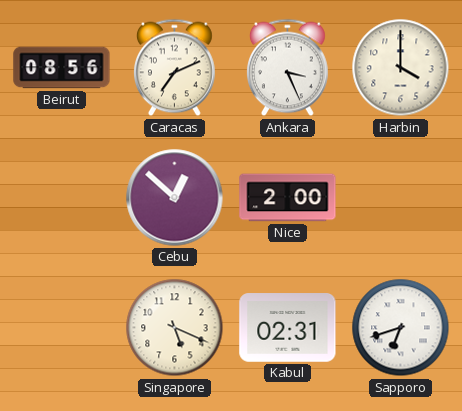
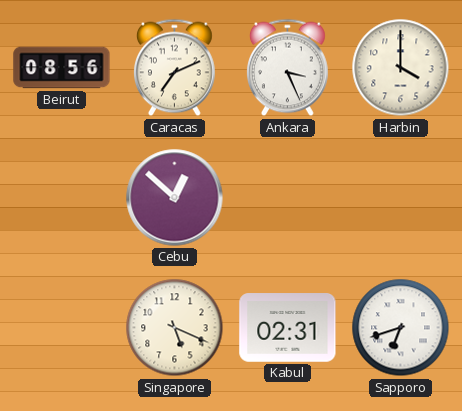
Nice: 2:00 -> none (288, 198)
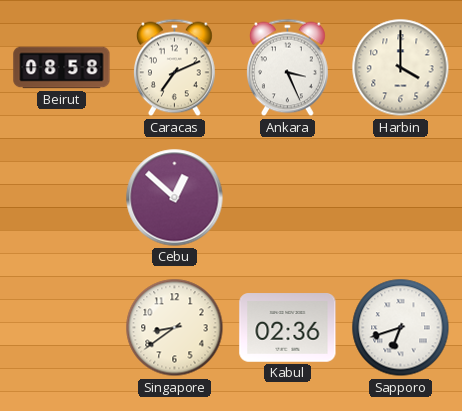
Beirut: 08:56 -> 08:58 (62, 68)
Singapore: 5:19 -> 8:39 (175, 328)
Kabul: 02:31 -> 02:36 (288, 328)
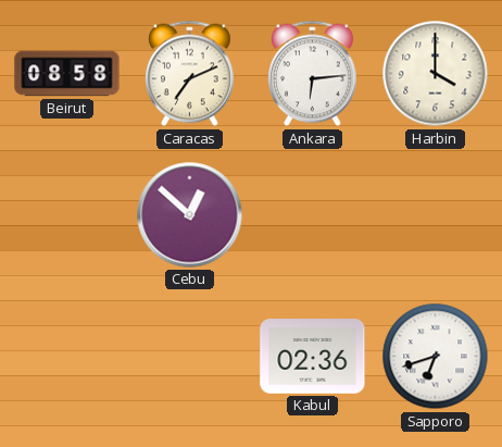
Ankara: 3:26 -> 6:14 (313, 74)
Singapore: 8:39 -> none (175, 328)
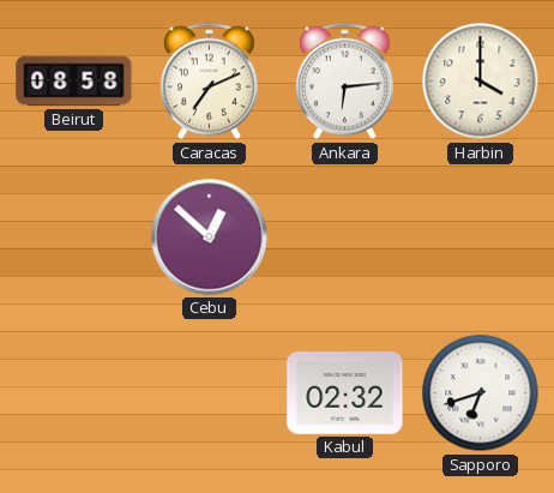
Kabul: 02:36 -> 02:32 (345, 393)
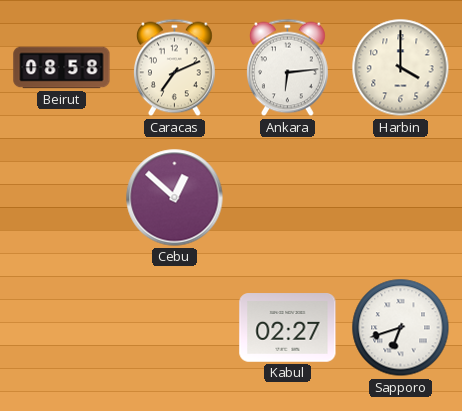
Kabul: 02:32 -> 02:27 (288, 328)
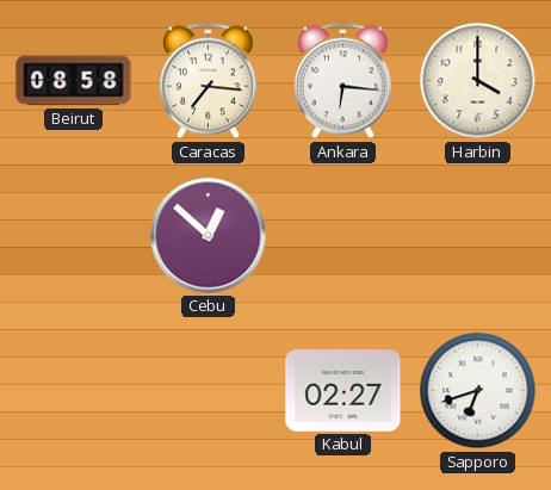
Caracas: 7:11 -> 7:16 (209, 81)
Ankara: 6:14 -> 6:16 (343, 81)
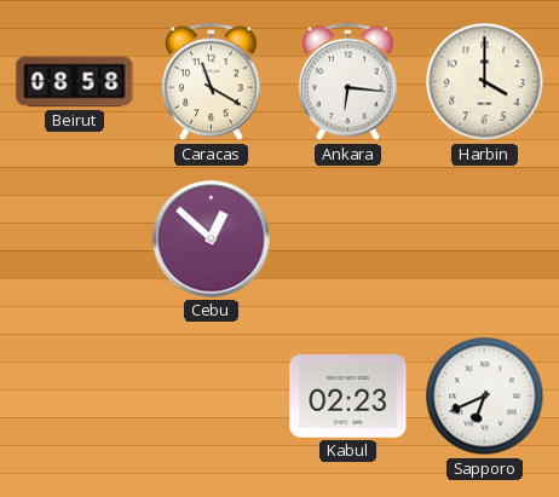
Caracas: 7:16 -> 11:20 (212, 82)
Kabul: 02:27 -> 02:23 (348, 397)
Sapporo: 6:42 -> 6:41 (485, 397)
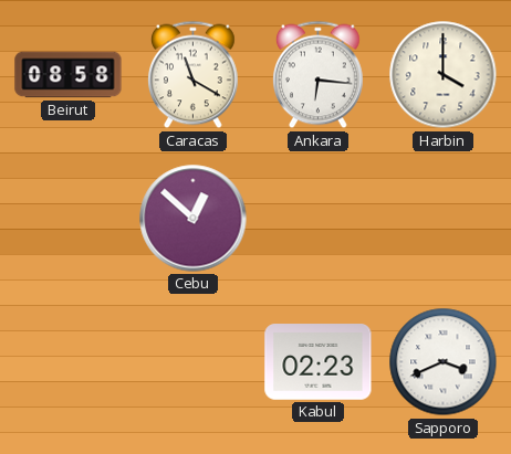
Sapporo: 6:41 -> 3:41 (444, 362)
